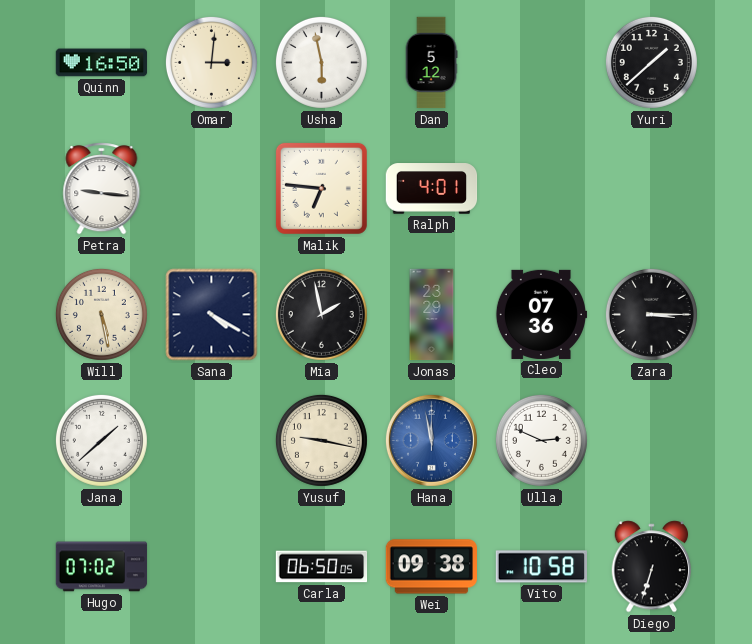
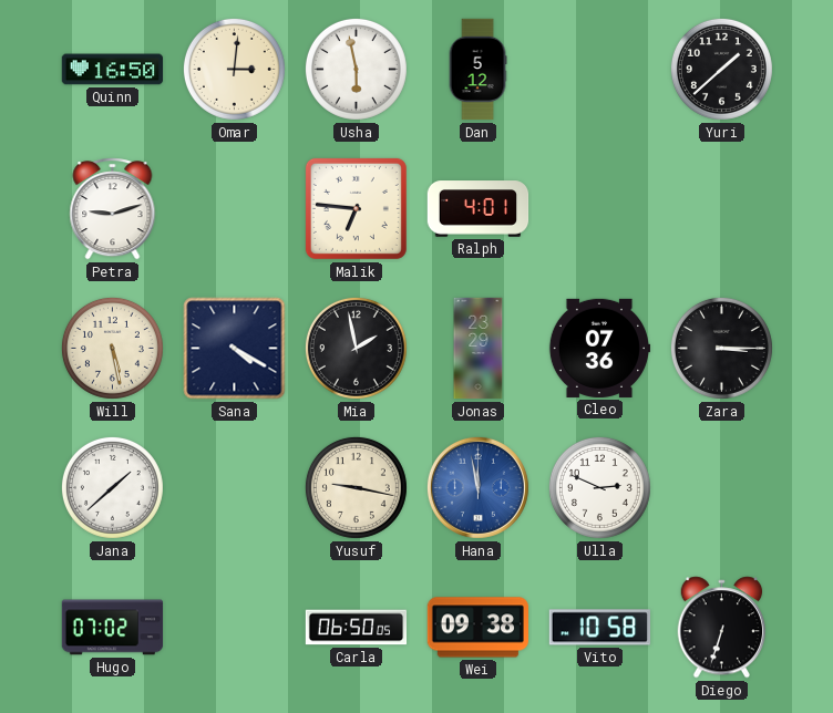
Petra: 9:16 -> 9:12 (113, 209)
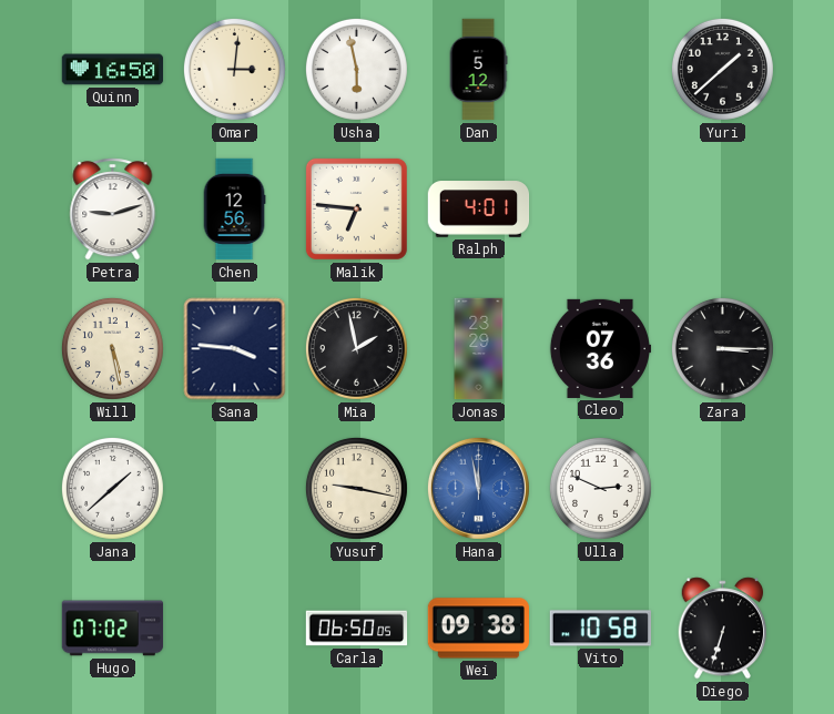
Chen: none -> 12:56 (234, 210)
Sana: 4:20 -> 3:46 (235, 349)
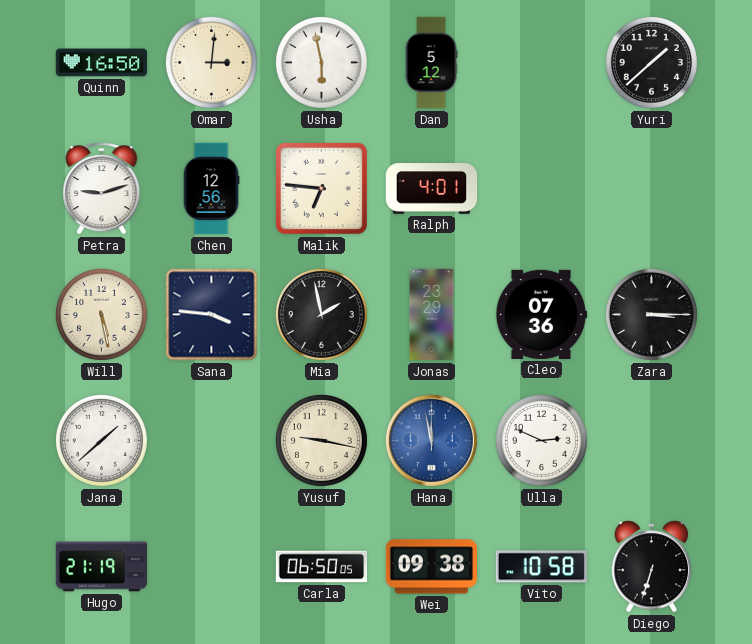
Hugo: 07:02 -> 21:19 (102, 567)
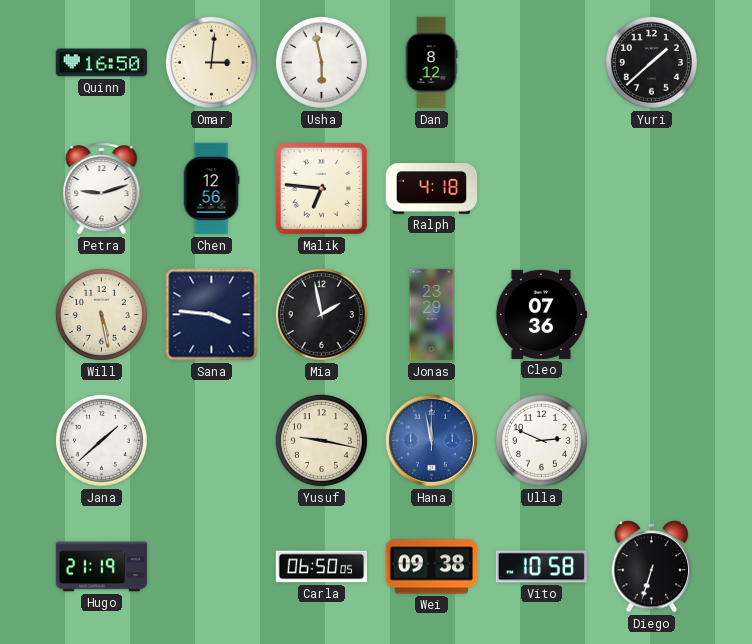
Dan: 5:12 -> 8:12 (431, 63)
Ralph: 4:01 -> 4:18 (432, 189)
Zara: 3:15 -> none (651, 314)
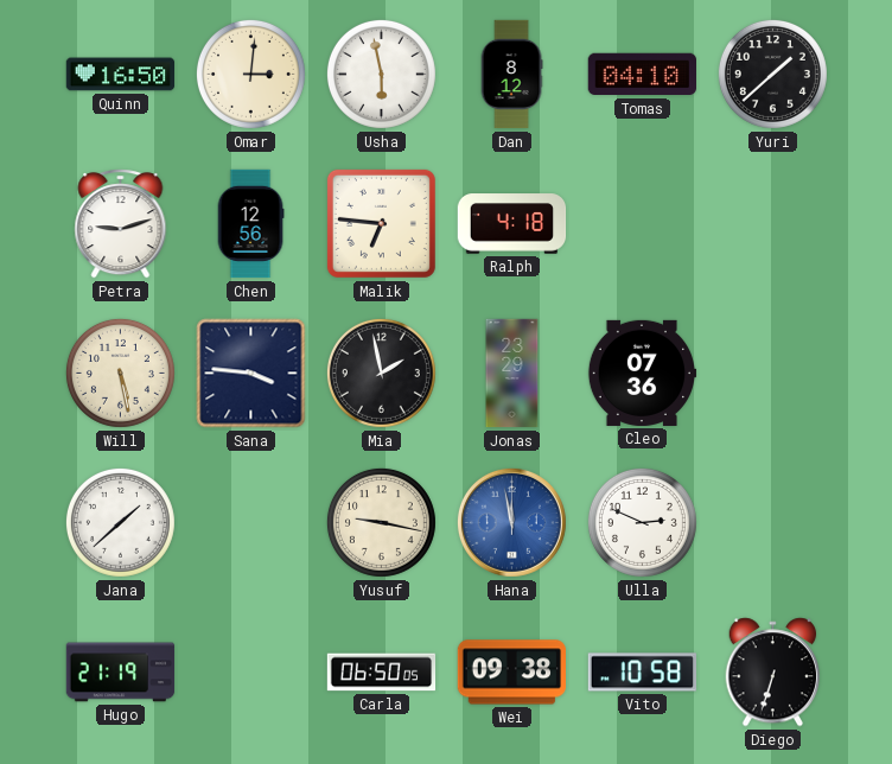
Tomas: none -> 04:10 (642, 75)
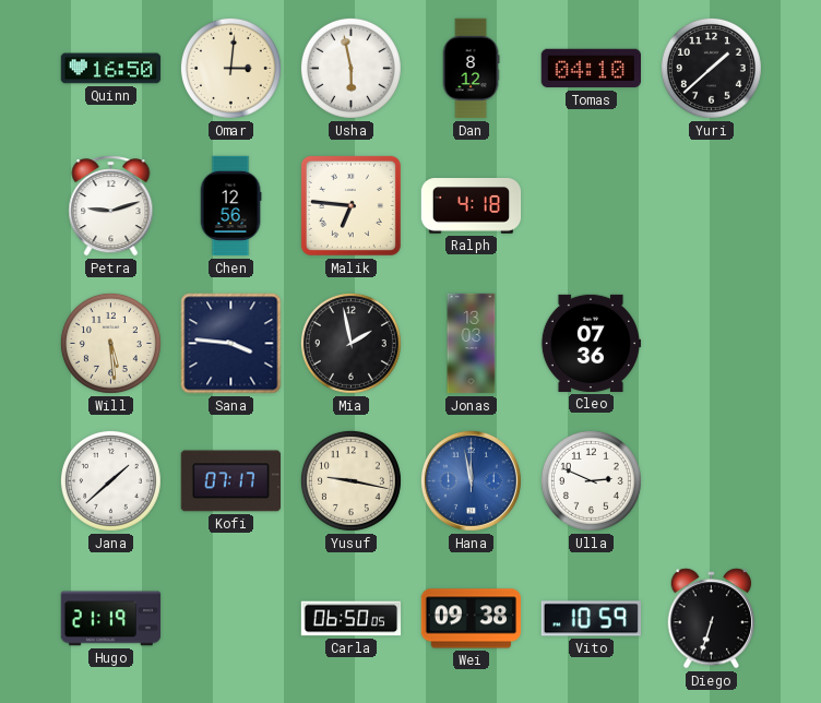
Will: 5:28 -> 5:29 (110, 343)
Jonas: 23:29 -> 13:03 (472, 344)
Kofi: none -> 07:17 (230, 481)
Vito: 10:58 -> 10:59 (591, 619)
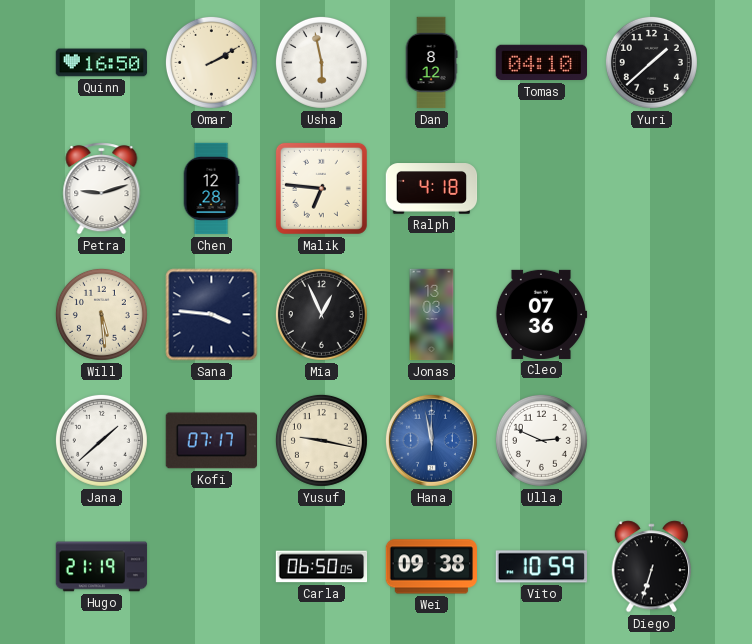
Omar: 3:01 -> 2:10 (211, 62)
Chen: 12:56 -> 12:28 (211, 189)
Mia: 1:58 -> 12:56 (321, 314)
